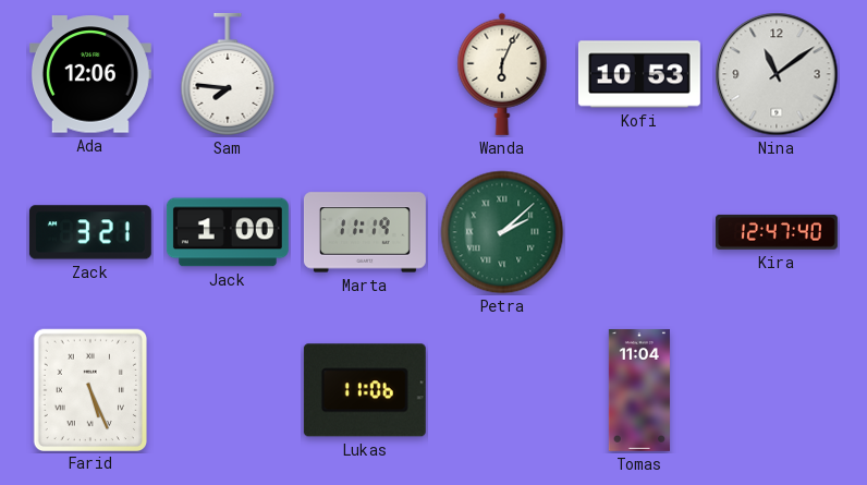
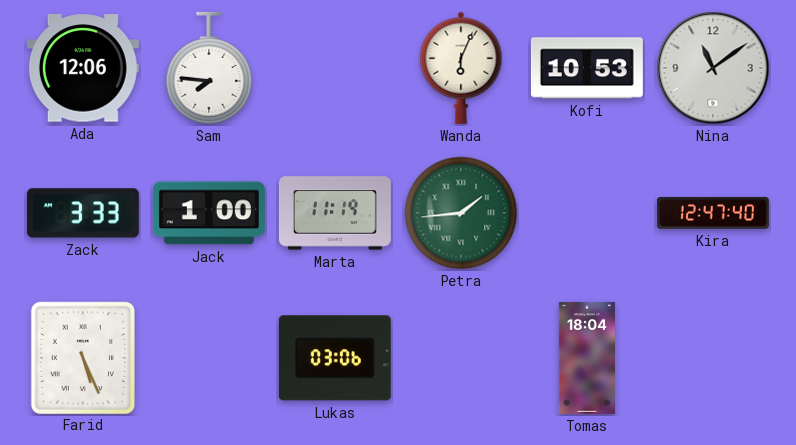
Zack: 3:21 -> 3:33 (83, 213)
Petra: 2:08 -> 1:44 (461, 213)
Lukas: 11:06 -> 03:06 (335, 358)
Tomas: 11:04 -> 18:04 (587, 358)
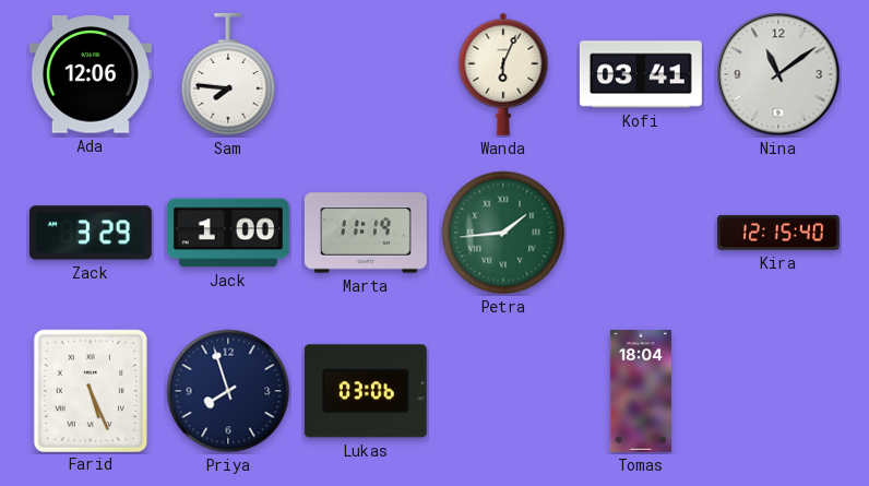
Kofi: 10:53 -> 03:41 (641, 74)
Zack: 3:33 -> 3:29 (91, 233)
Kira: 12:47 -> 12:15 (778, 233)
Priya: none -> 7:57 (228, 391)
